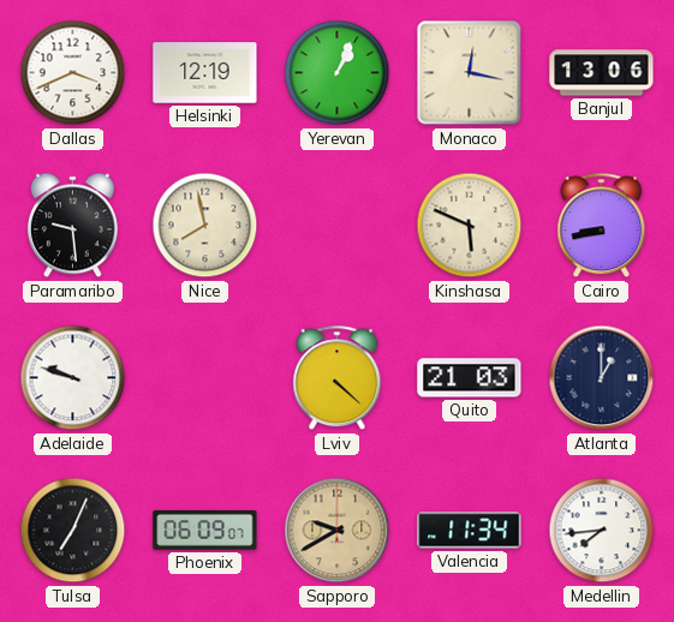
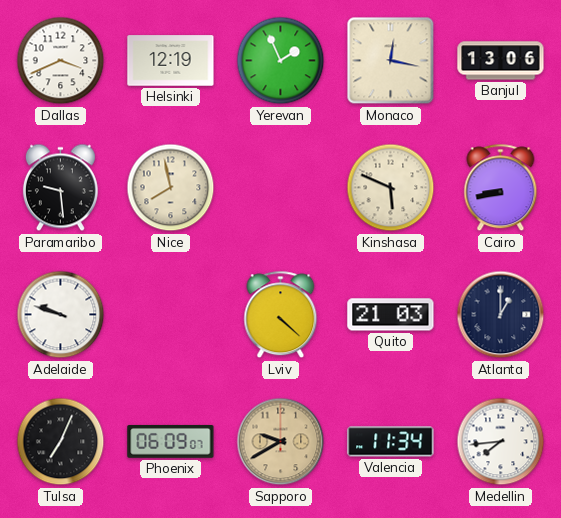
Yerevan: 1:04 -> 1:56 (281, 61)
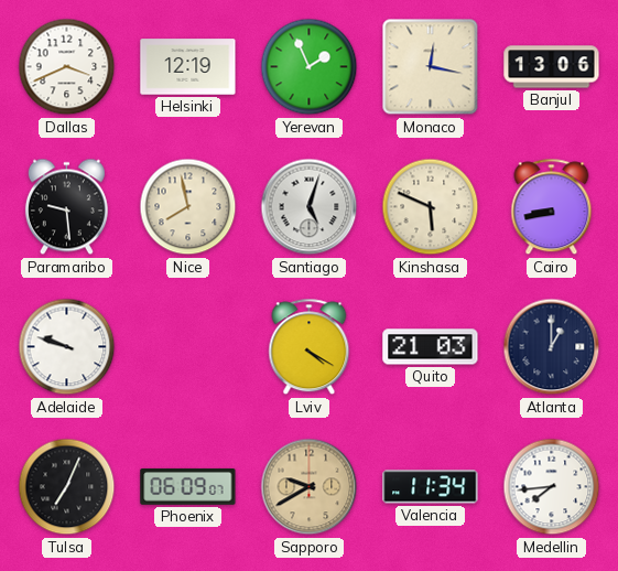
Santiago: none -> 5:03 (310, 207)
Lviv: 4:22 -> 4:20 (310, 347)
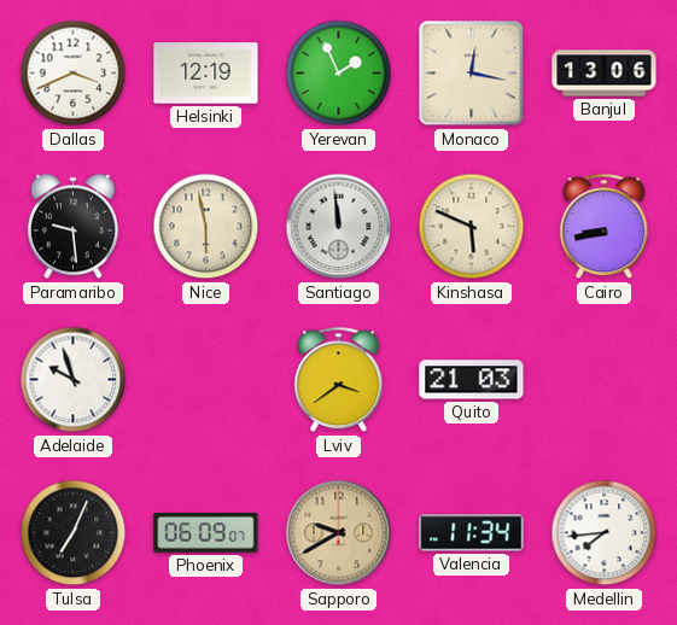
Nice: 7:58 -> 5:58 (206, 227)
Santiago: 5:03 -> 11:59 (339, 227)
Adelaide: 9:48 -> 9:57 (74, 380)
Lviv: 4:20 -> 3:39 (339, 380)
Atlanta: 1:00 -> none (552, 347)
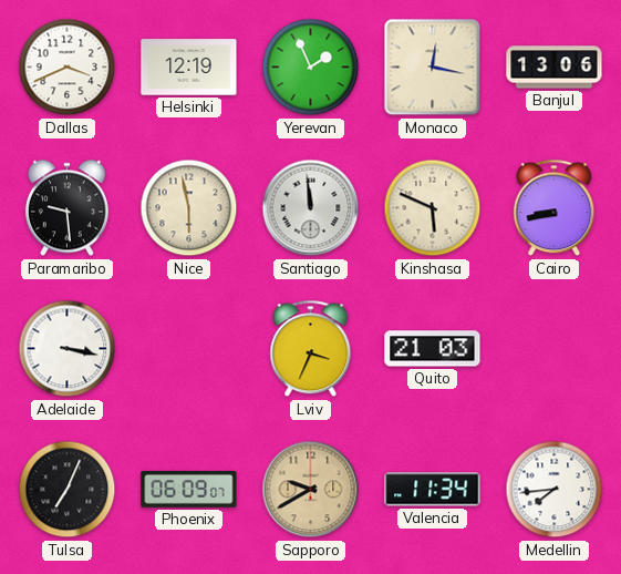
Adelaide: 9:57 -> 3:17 (68, 349)
Lviv: 3:39 -> 3:34 (311, 349)
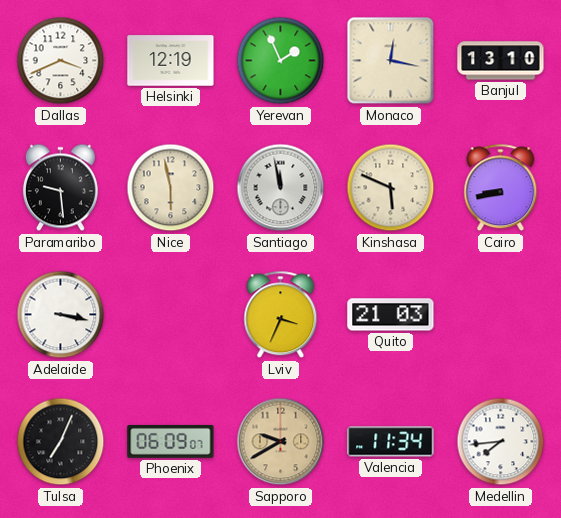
Banjul: 13:06 -> 13:10 (501, 61)
Santiago: 11:59 -> 11:58 (281, 188)
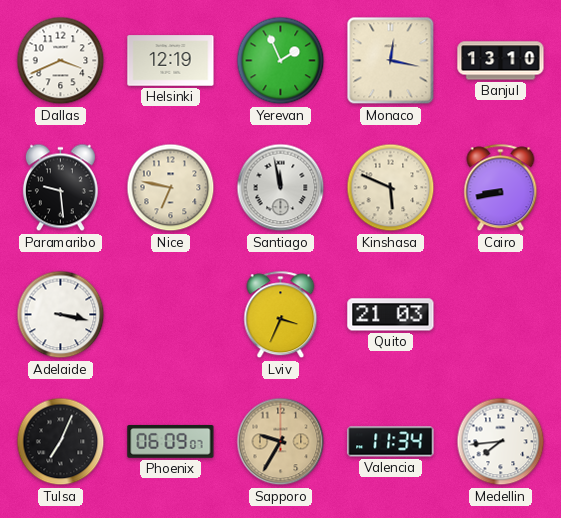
Nice: 5:58 -> 6:47 (171, 188)
Sapporo: 9:40 -> 9:35 (281, 442)
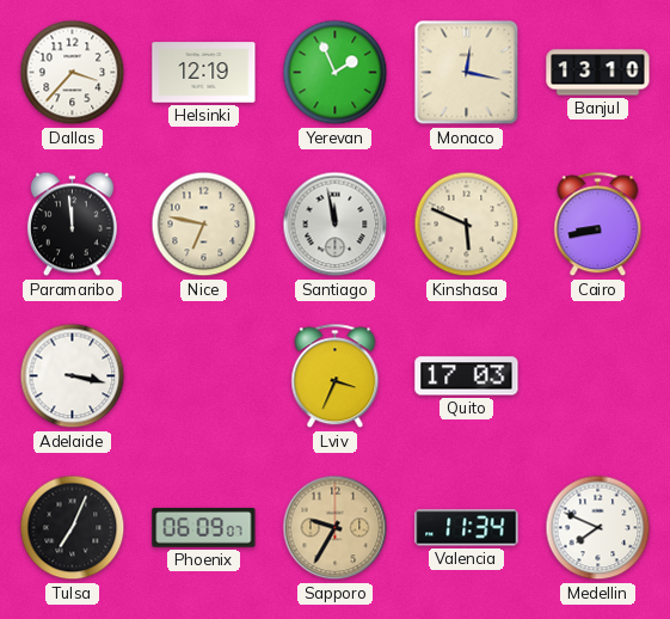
Dallas: 3:41 -> 3:37 (73, 73)
Paramaribo: 9:29 -> 11:59 (72, 225)
Quito: 21:03 -> 17:03 (467, 376)
Medellin: 7:44 -> 7:49 (598, 528)
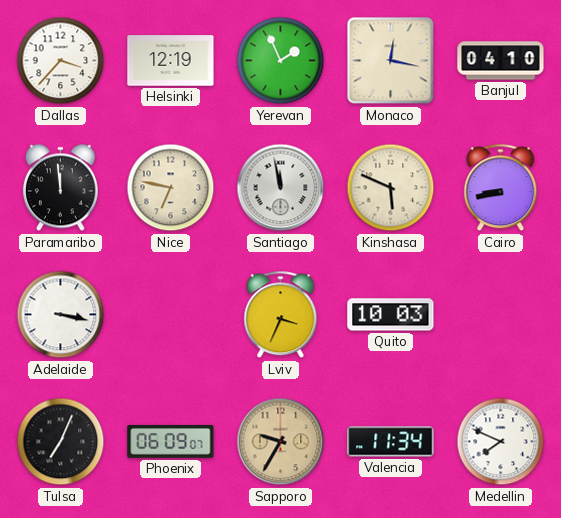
Banjul: 13:10 -> 04:10 (501, 61)
Quito: 17:03 -> 10:03 (391, 315)
